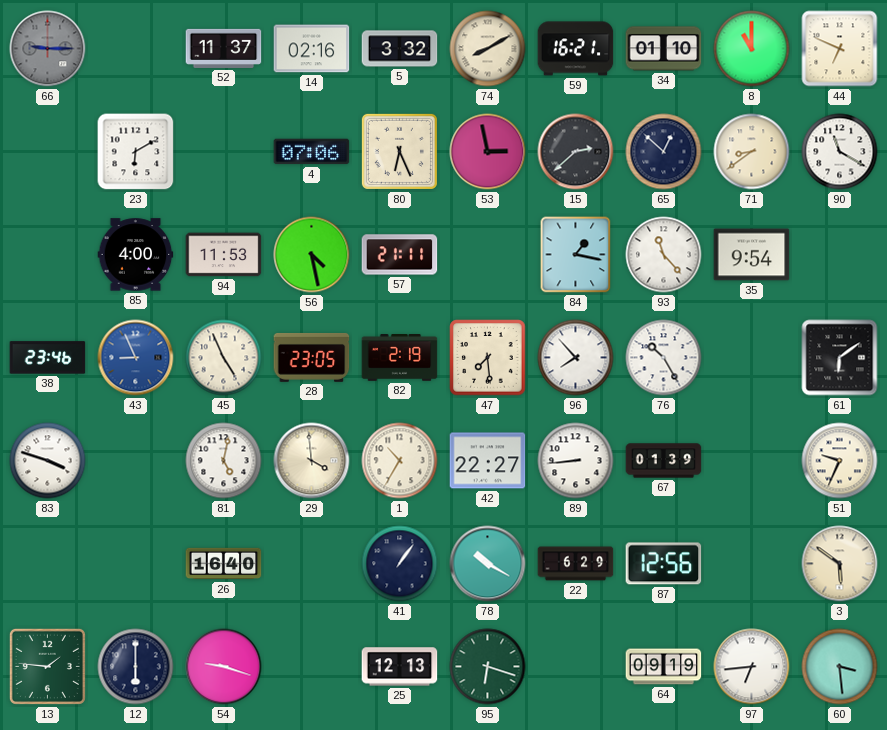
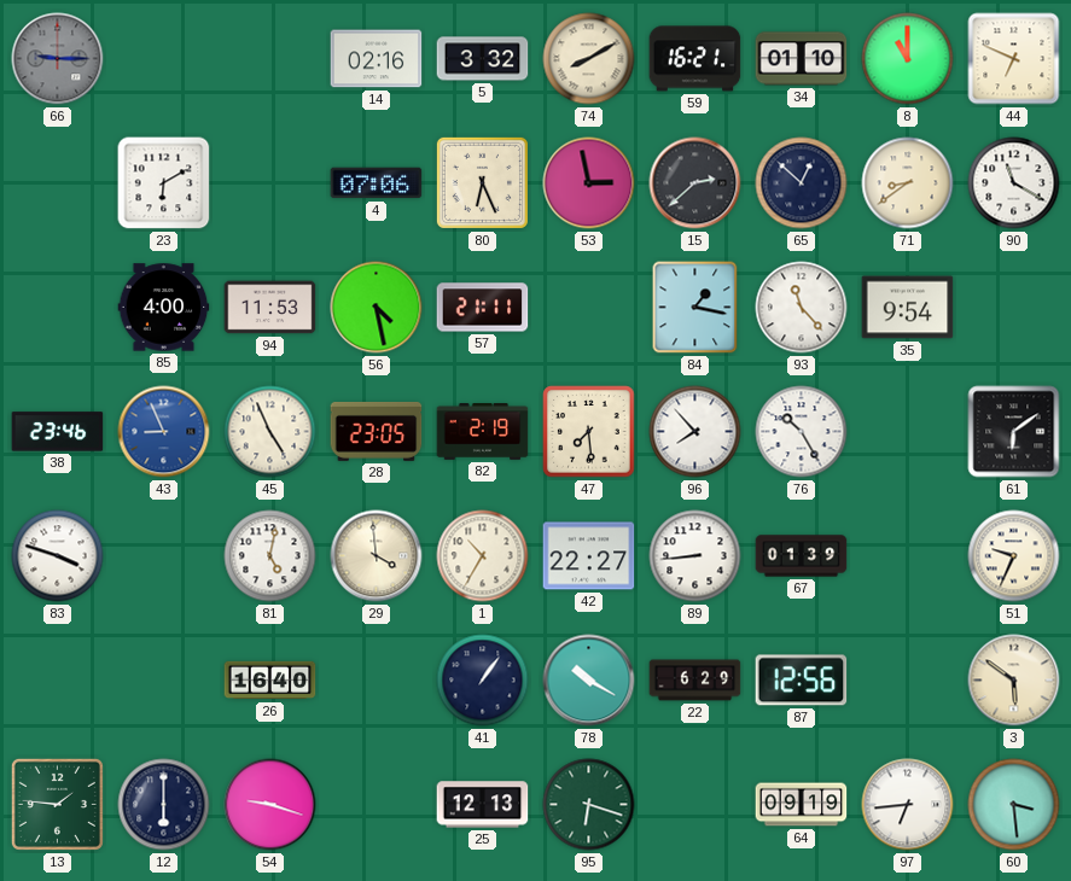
52: 11:37 -> none (224, 48)
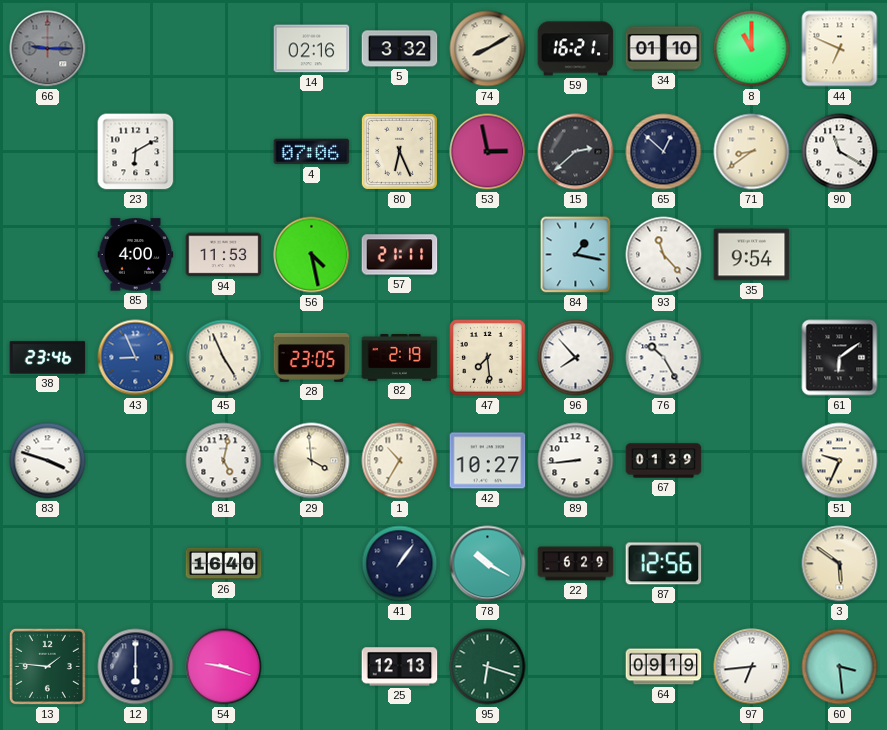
42: 22:27 -> 10:27 (488, 461)
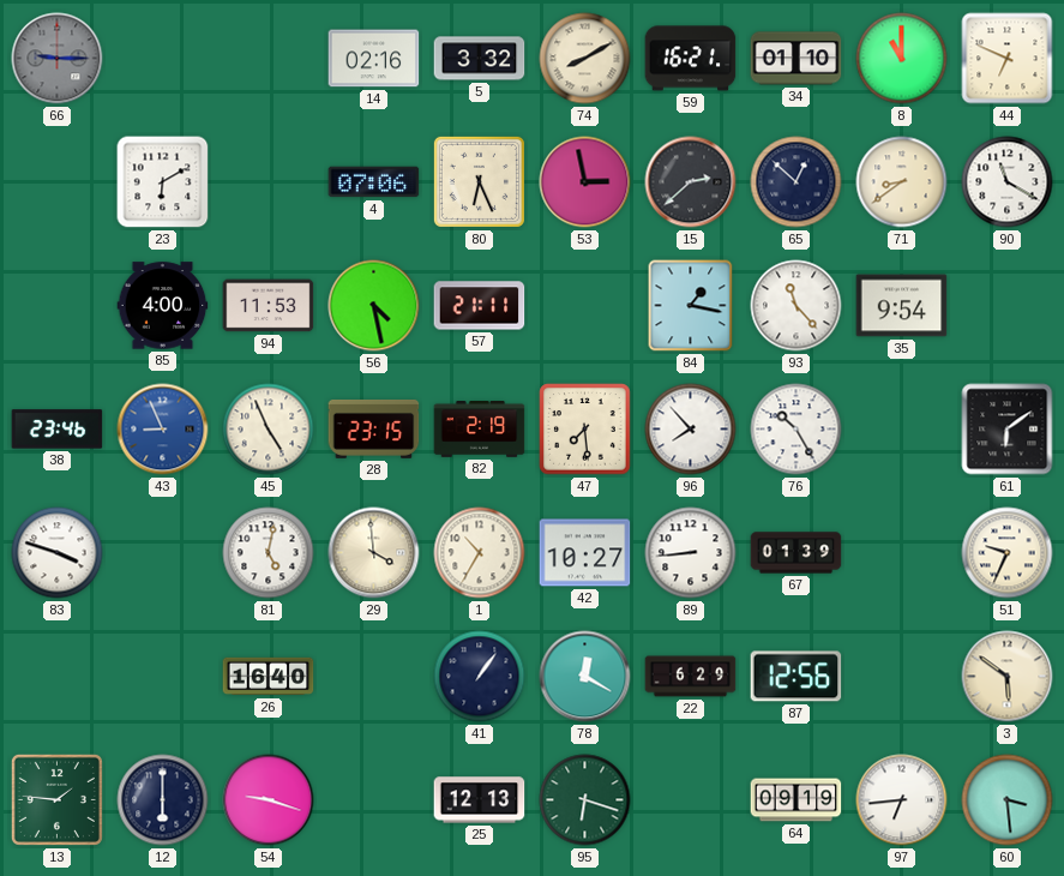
28: 23:05 -> 23:15 (374, 428)
78: 10:20 -> 12:20 (585, 677)
